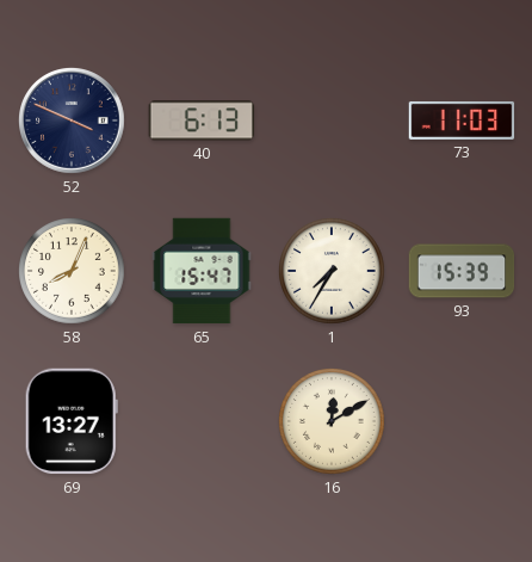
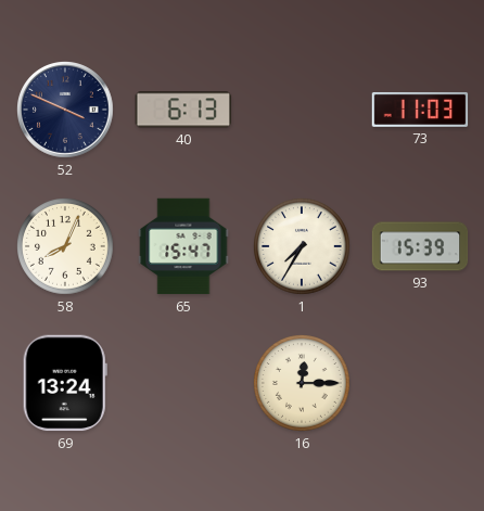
69: 13:27 -> 13:24 (65, 383)
16: 12:10 -> 12:15 (303, 384)
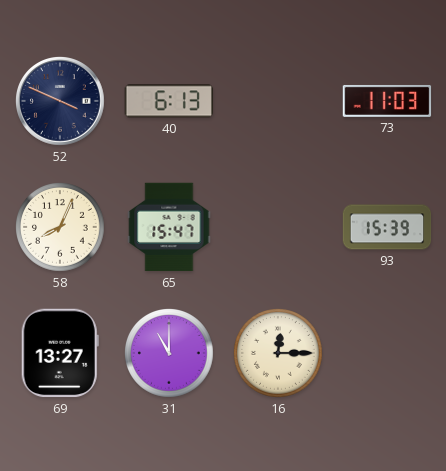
1: 7:35 -> none (303, 247)
69: 13:24 -> 13:27 (60, 353)
31: none -> 11:00 (170, 354)
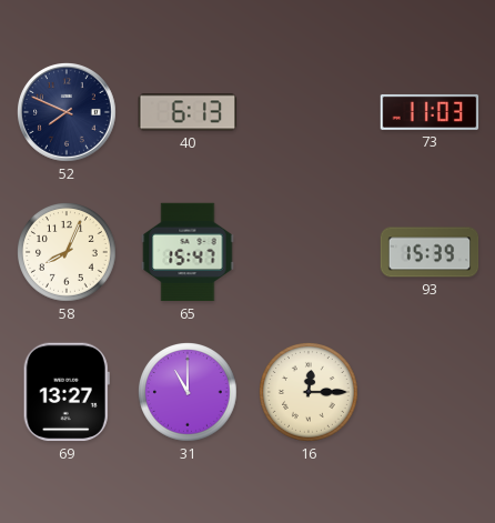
52: 3:49 -> 7:49 (68, 113)
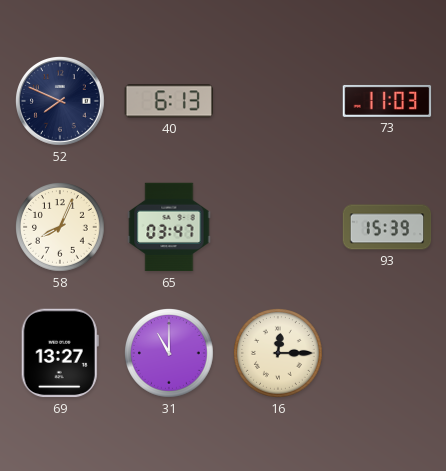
65: 15:47 -> 03:47 (169, 227)
